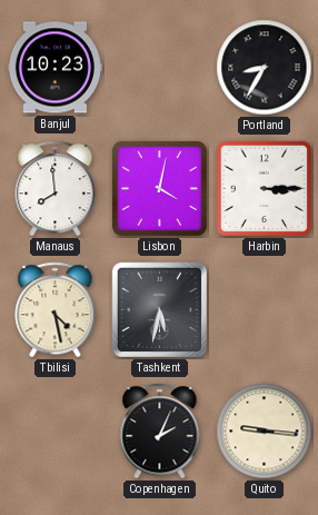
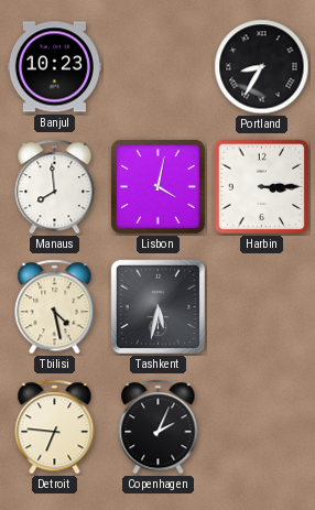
Detroit: none -> 6:46 (55, 427)
Quito: 9:16 -> none (265, 432)
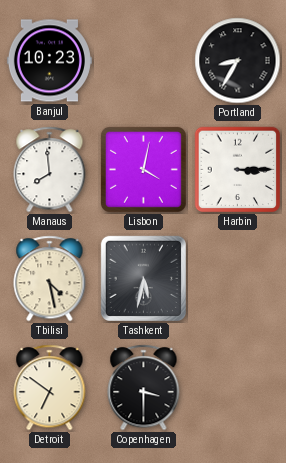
Detroit: 6:46 -> 6:51 (50, 388)
Copenhagen: 2:04 -> 3:30 (144, 388)
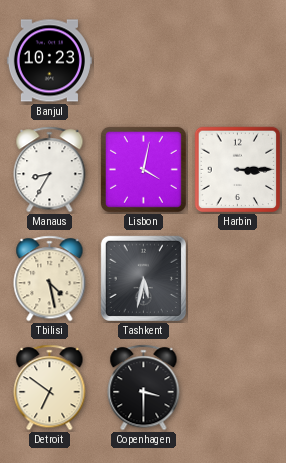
Portland: 8:35 -> none (238, 61)
Manaus: 7:59 -> 8:35 (50, 170)
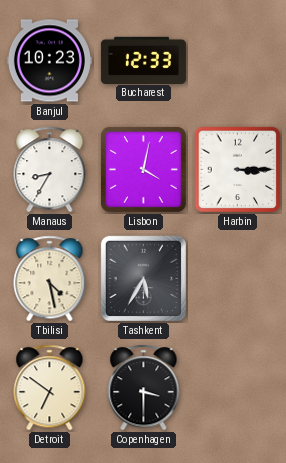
Bucharest: none -> 12:33 (143, 60)
Tashkent: 5:32 -> 5:35 (143, 278)
